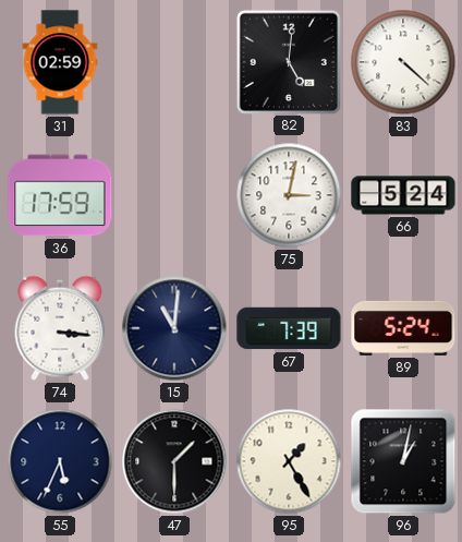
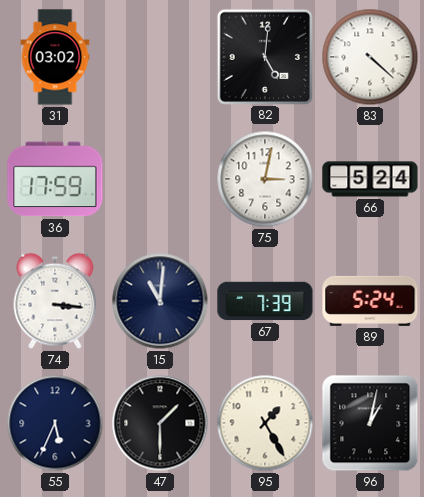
31: 02:59 -> 03:02 (55, 57)
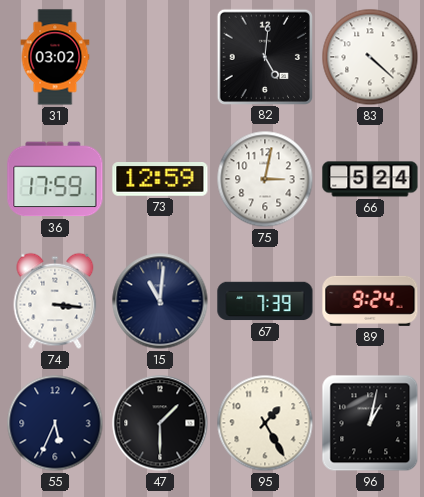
73: none -> 12:59 (160, 180)
89: 5:24 -> 9:24 (370, 301)
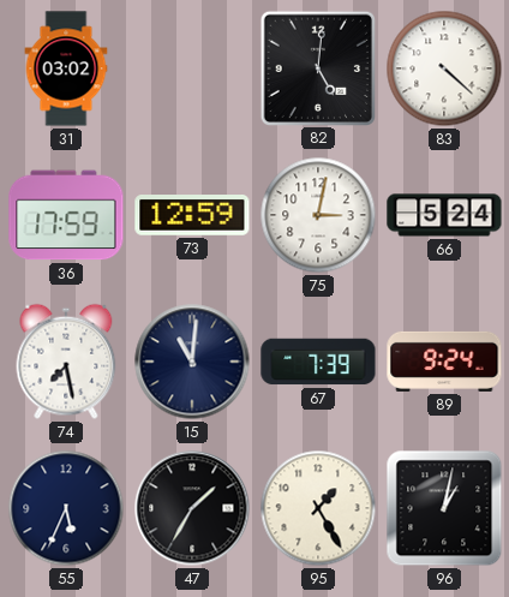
74: 3:16 -> 7:28 (66, 362)
47: 1:30 -> 1:35 (192, 508)
